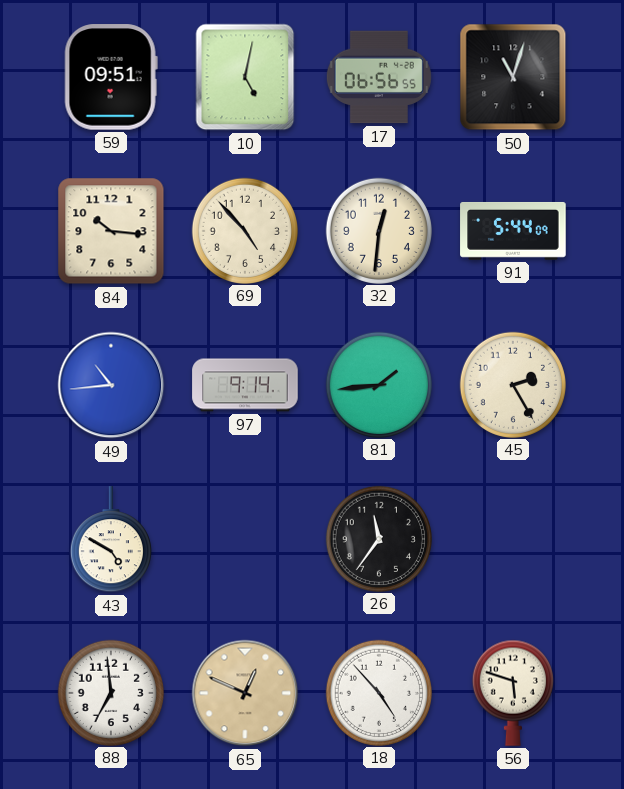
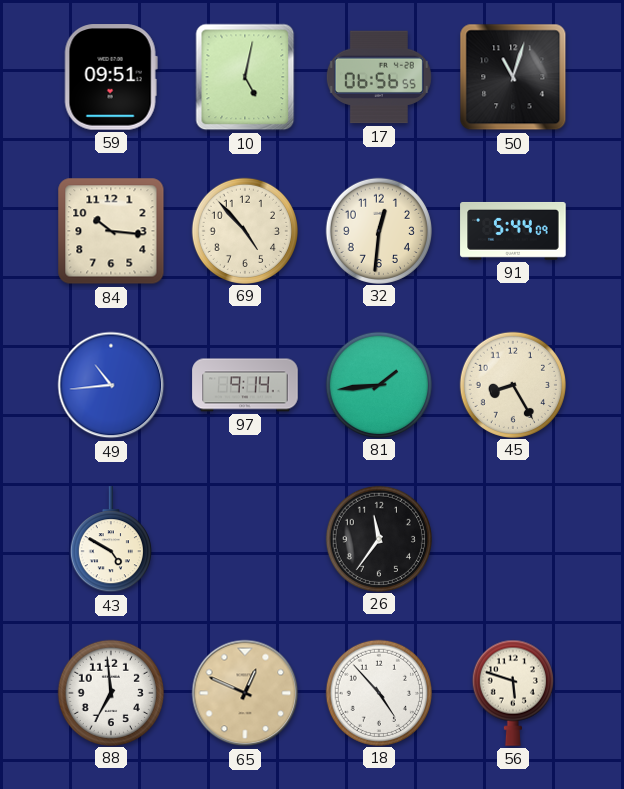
45: 2:25 -> 8:25 (512, 384)
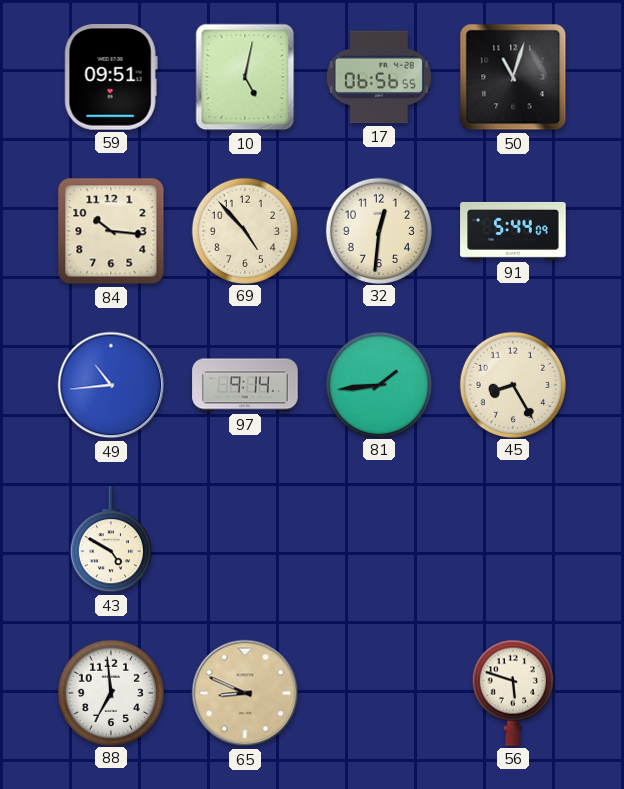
26: 11:36 -> none (378, 538)
65: 12:49 -> 8:49 (245, 693)
18: 4:53 -> none (378, 692)
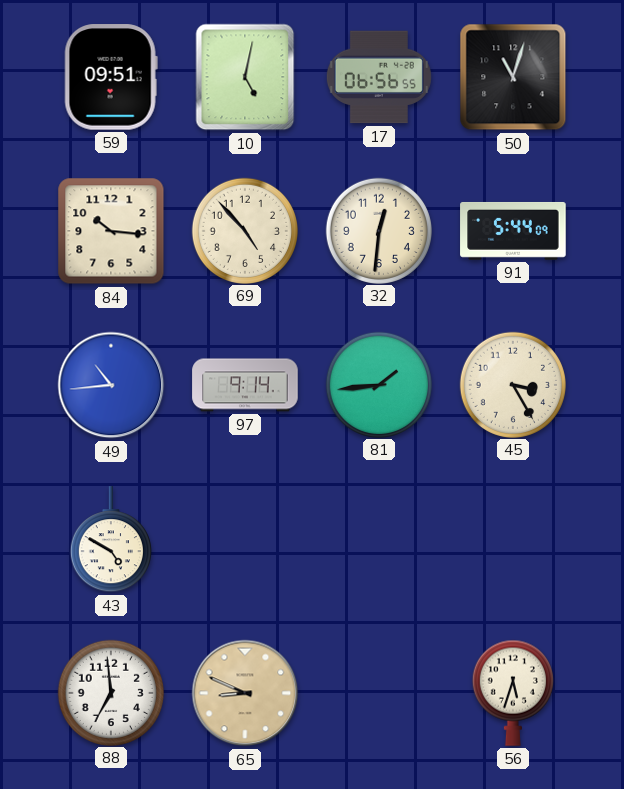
45: 8:25 -> 3:25 (512, 384)
56: 5:48 -> 5:33 (513, 693)
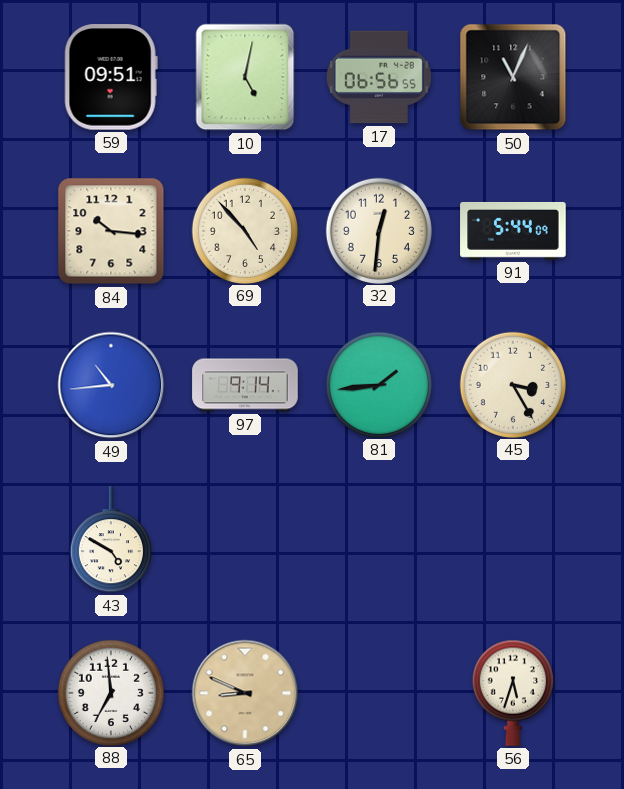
50: 11:03 -> 11:04 (513, 77)
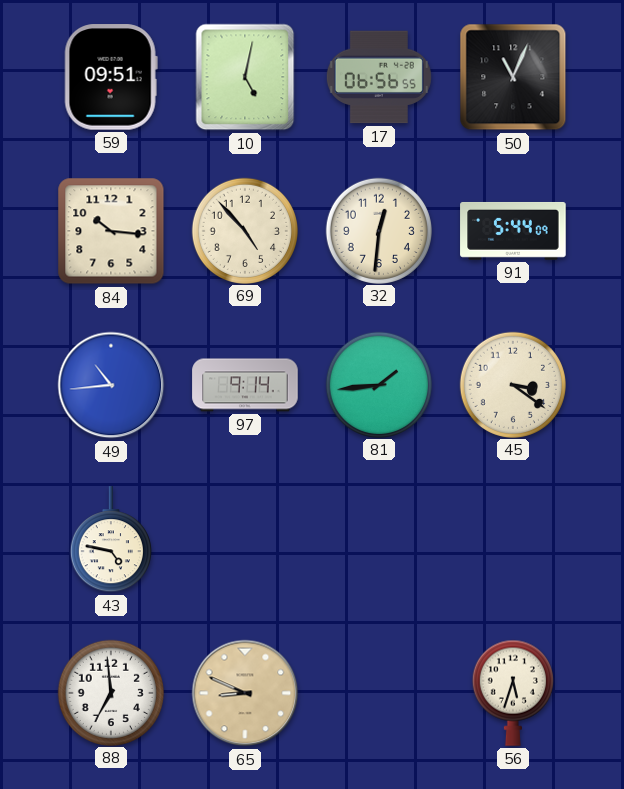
45: 3:25 -> 3:21 (512, 384)
43: 4:50 -> 4:47 (111, 540)
